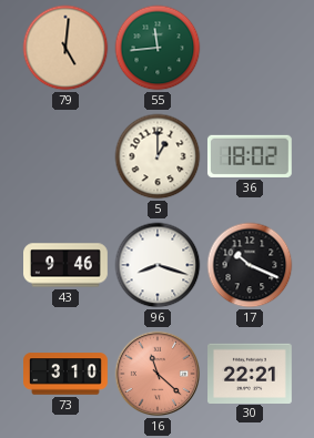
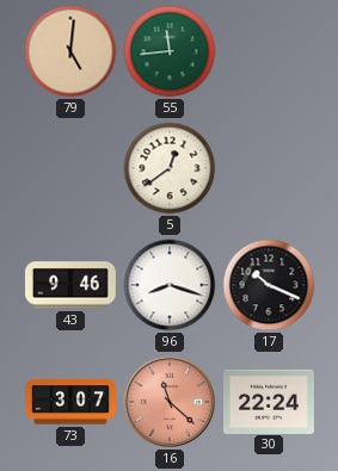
5: 1:00 -> 12:39 (170, 168)
36: 18:02 -> none (250, 156)
73: 3:10 -> 3:07 (72, 402)
30: 22:21 -> 22:24 (270, 401)
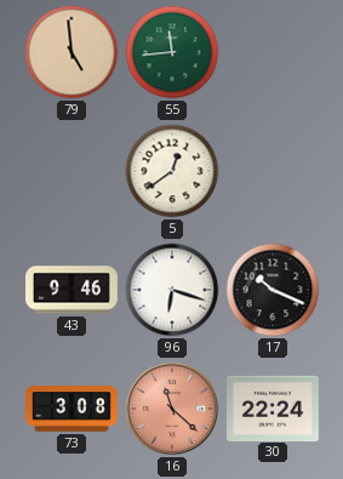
79: 5:01 -> 4:59 (72, 52)
96: 8:18 -> 6:18 (172, 290)
73: 3:07 -> 3:08 (73, 409)
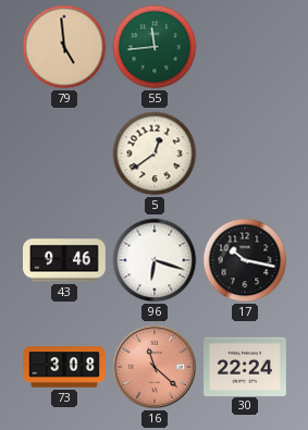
17: 10:19 -> 10:17 (245, 260)
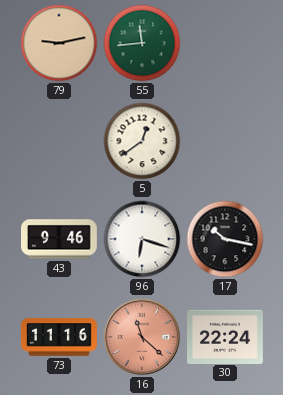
79: 4:59 -> 9:13 (59, 43)
73: 3:08 -> 11:16 (60, 337)
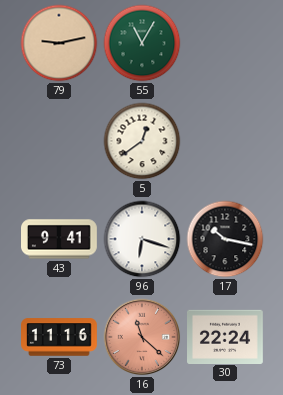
55: 11:44 -> 11:05 (142, 43)
43: 9:46 -> 9:41 (60, 239)
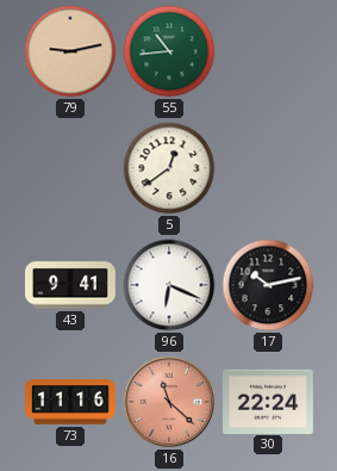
55: 11:05 -> 10:44 (169, 51)
96: 6:18 -> 6:19 (169, 285)
17: 10:17 -> 10:13 (268, 285)
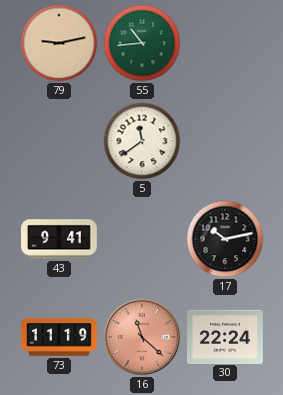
5: 12:39 -> 11:39 (142, 141)
96: 6:19 -> none (169, 285)
73: 11:16 -> 11:19 (60, 337)
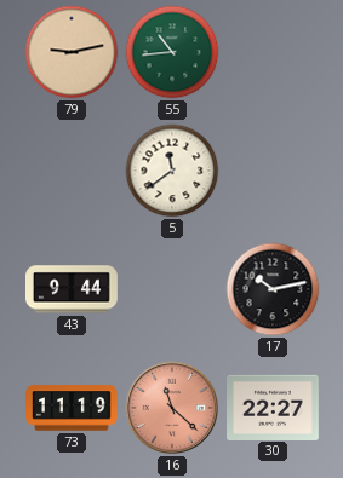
43: 9:41 -> 9:44 (73, 289)
30: 22:24 -> 22:27 (274, 407)
